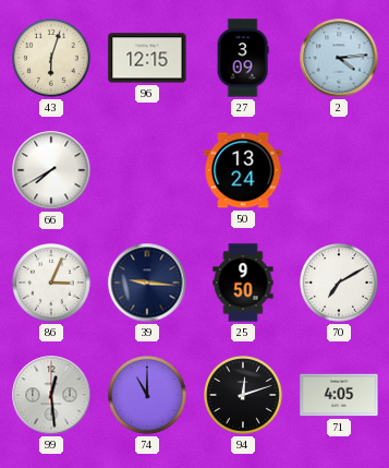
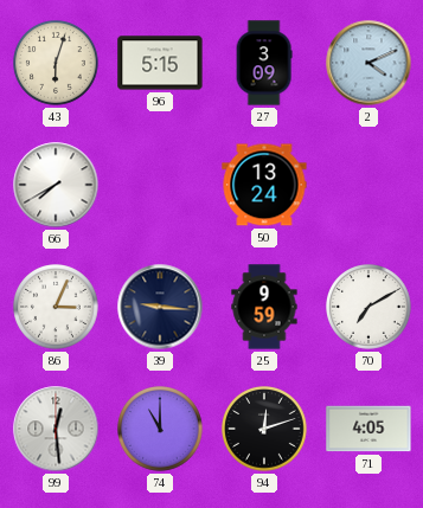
96: 12:15 -> 5:15 (160, 63)
2: 4:14 -> 4:11 (368, 63)
25: 9:50 -> 9:59 (264, 307)
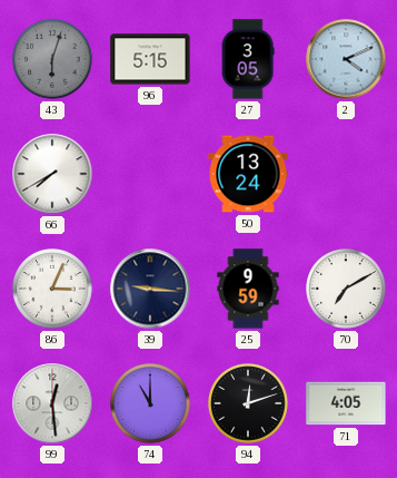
43 dial: cream -> grey (53, 60)
27: 3:09 -> 3:05 (248, 59)
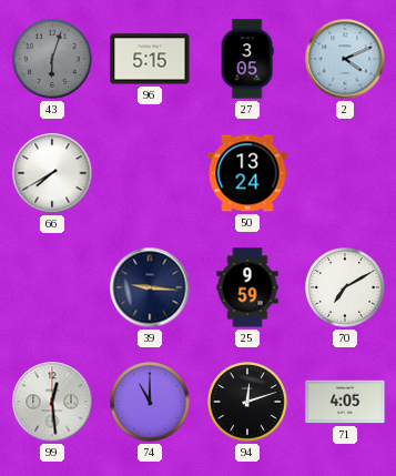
86: 3:04 -> none (53, 290)
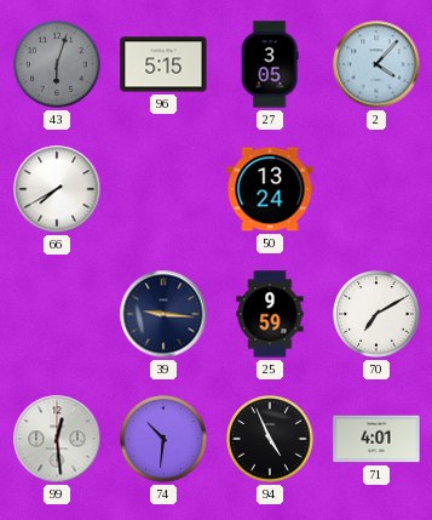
2: 4:11 -> 4:07 (376, 64)
74: 11:00 -> 10:31 (165, 440)
94: 12:12 -> 4:56 (271, 440)
71: 4:05 -> 4:01 (376, 439)
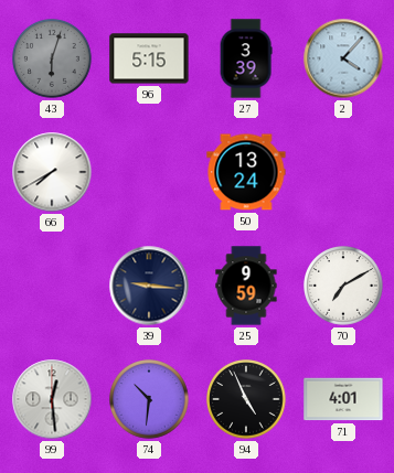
27: 3:05 -> 3:39 (246, 58)
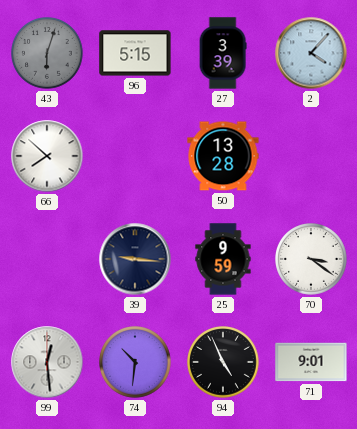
66: 7:40 -> 7:52 (47, 156)
50: 13:24 -> 13:28 (223, 156)
70: 7:10 -> 3:21 (312, 260)
71: 4:01 -> 9:01 (311, 362)
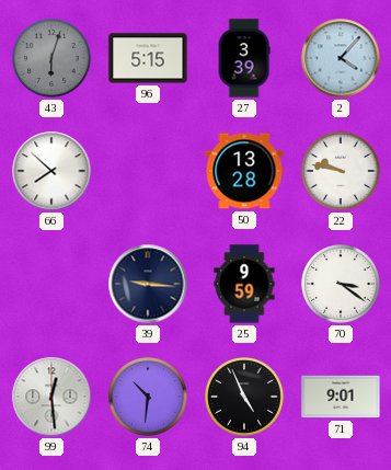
22: none -> 9:47 (342, 172)
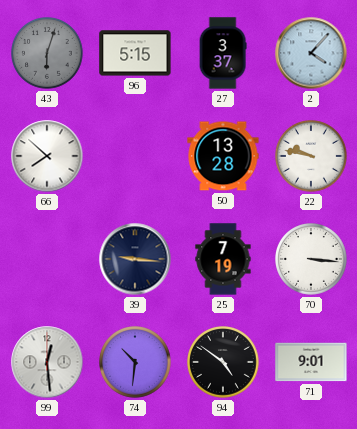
27: 3:39 -> 3:37 (223, 53)
25: 9:59 -> 7:19 (223, 259)
70: 3:21 -> 3:16 (312, 260)
94: 4:56 -> 4:51 (224, 363)
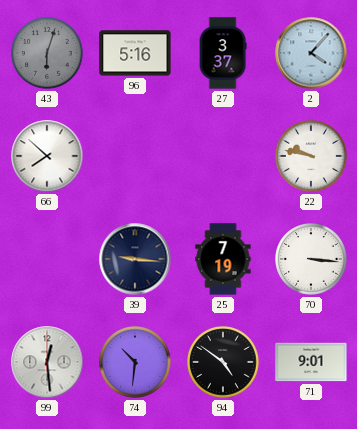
96: 5:15 -> 5:16 (135, 53)
50: 13:28 -> none (223, 156)
